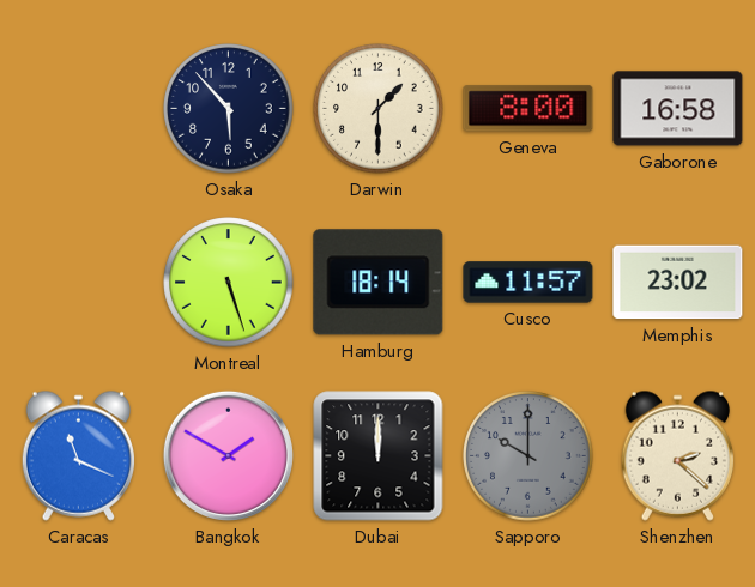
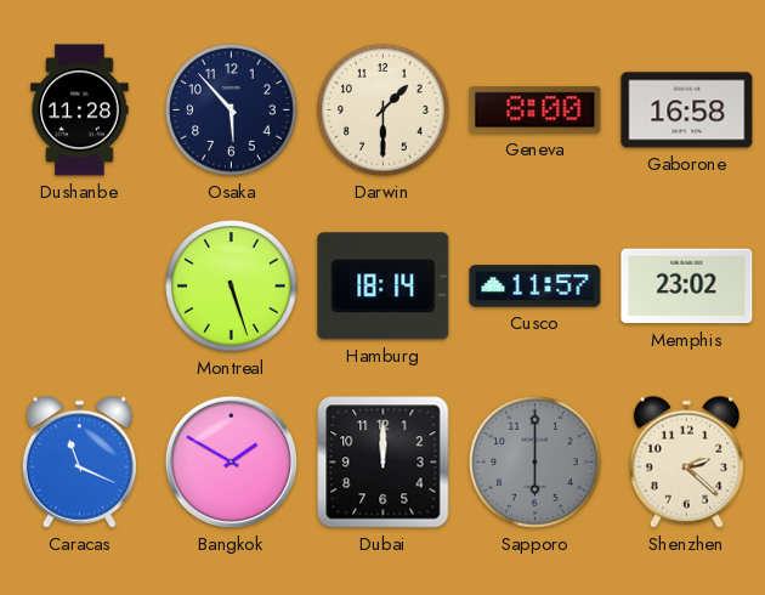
Dushanbe: none -> 11:28 (80, 110)
Sapporo: 10:00 -> 6:00 (535, 463)
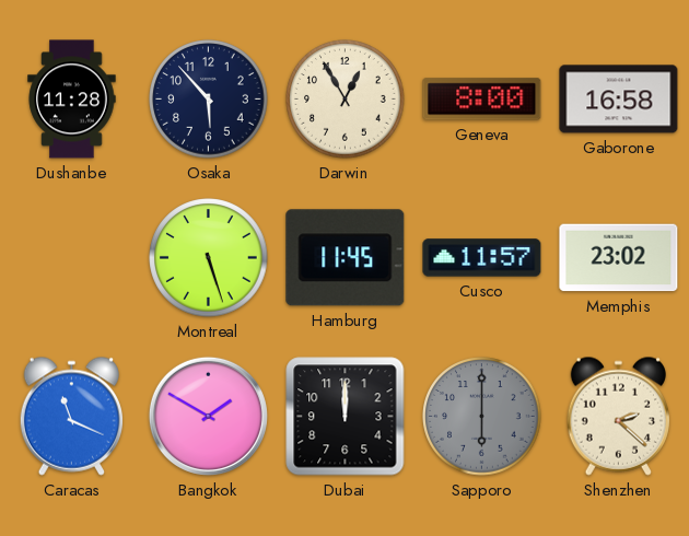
Darwin: 1:30 -> 12:55 (346, 100)
Hamburg: 18:14 -> 11:45 (346, 258)
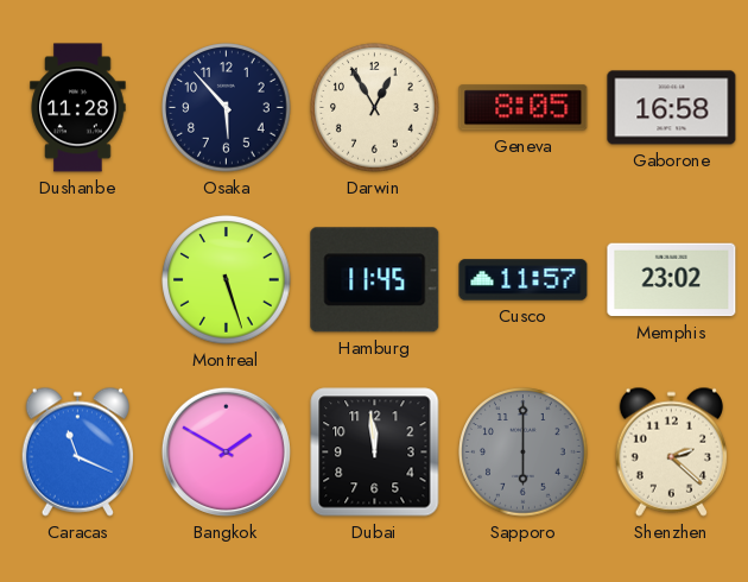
Geneva: 8:00 -> 8:05 (524, 108)
Dubai: 12:00 -> 11:59 (375, 453)
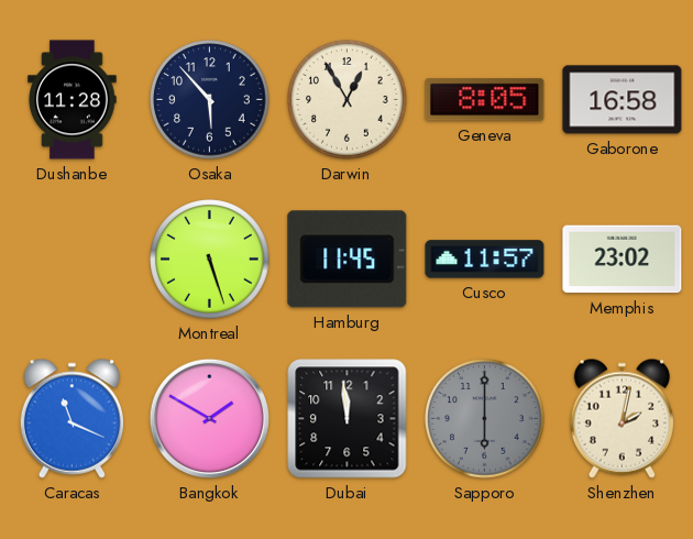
Shenzhen: 2:22 -> 2:02 (621, 418)
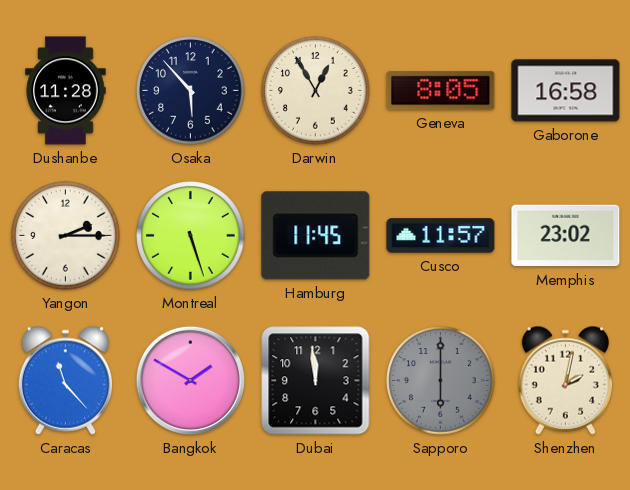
Yangon: none -> 2:15 (66, 236)
Caracas: 11:19 -> 11:23 (65, 380)
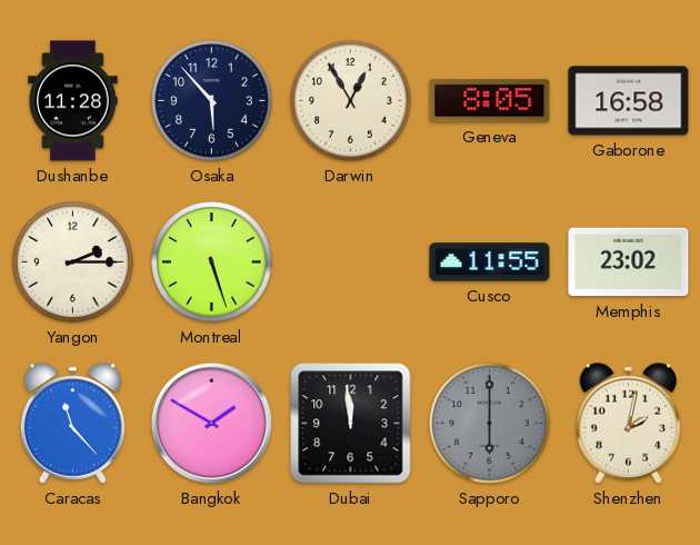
Hamburg: 11:45 -> none (316, 236)
Cusco: 11:57 -> 11:55 (490, 262)
